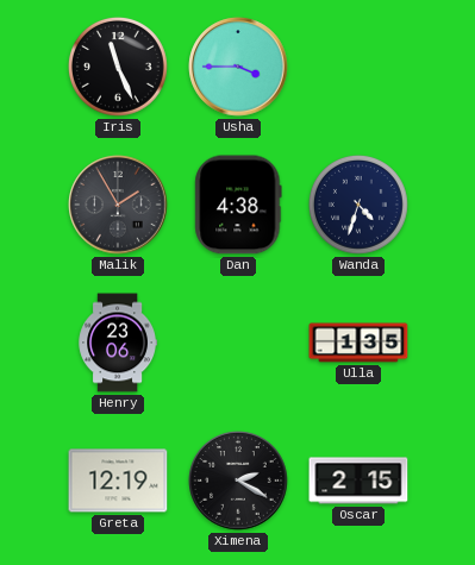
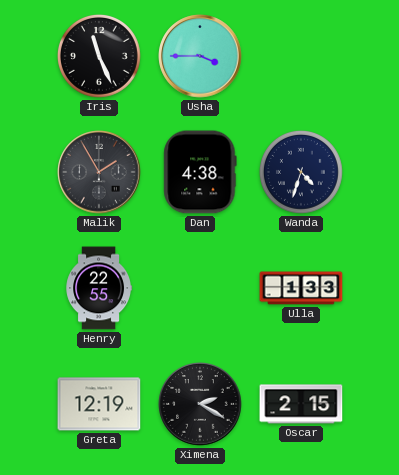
Henry: 23:06 -> 22:55 (98, 288)
Ulla: 1:35 -> 1:33 (301, 288)
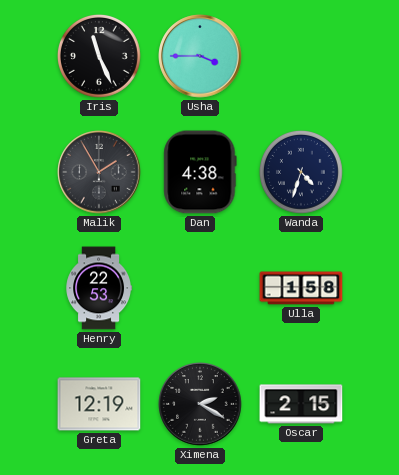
Henry: 22:55 -> 22:53 (98, 288)
Ulla: 1:33 -> 1:58 (301, 288)
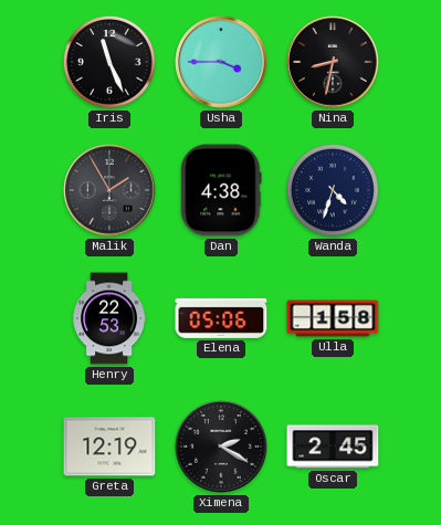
Nina: none -> 8:32 (333, 62)
Elena: none -> 05:06 (221, 318)
Oscar: 2:15 -> 2:45 (333, 447)
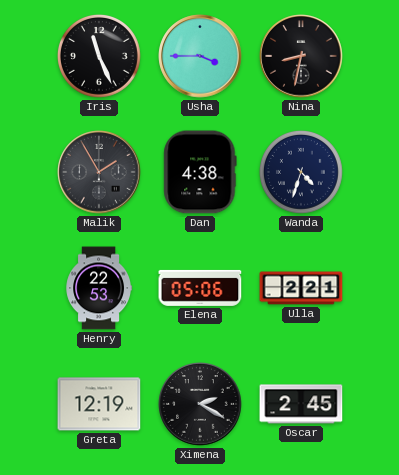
Ulla: 1:58 -> 2:21 (301, 288)
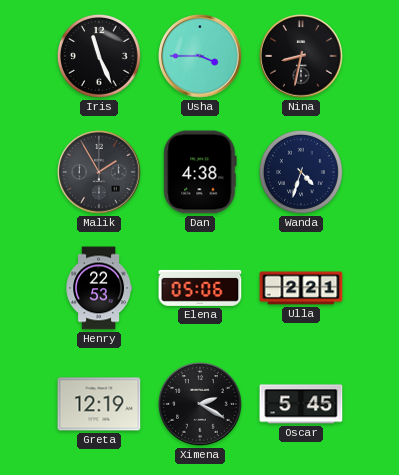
Oscar: 2:45 -> 5:45 (301, 404)
